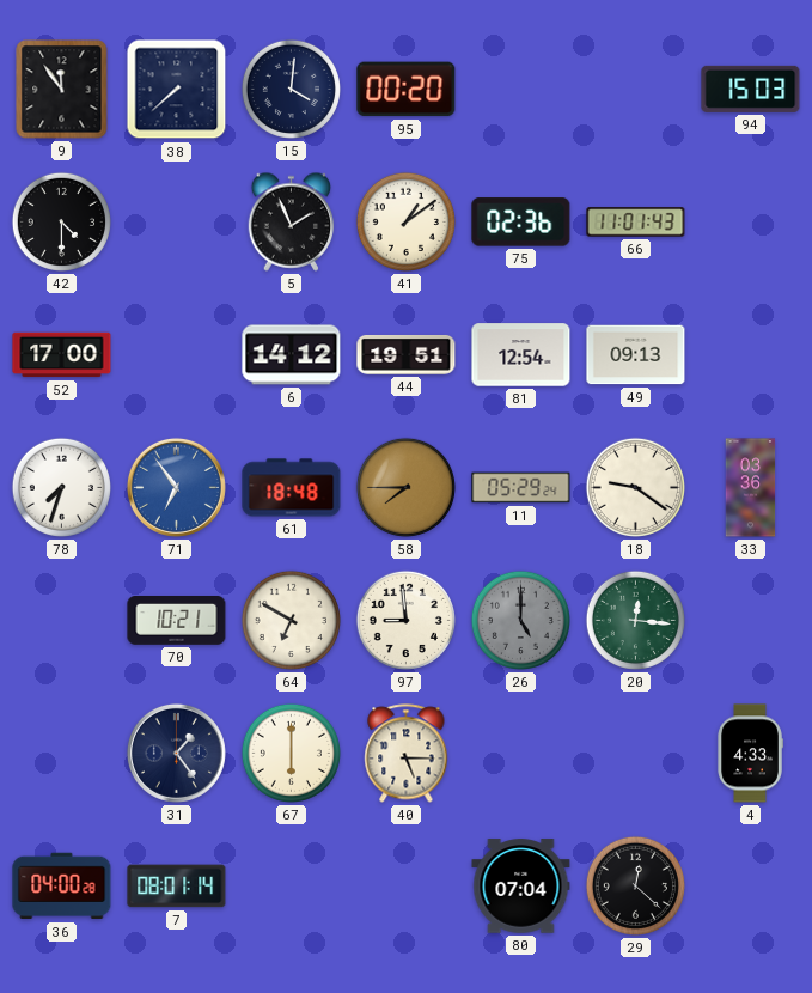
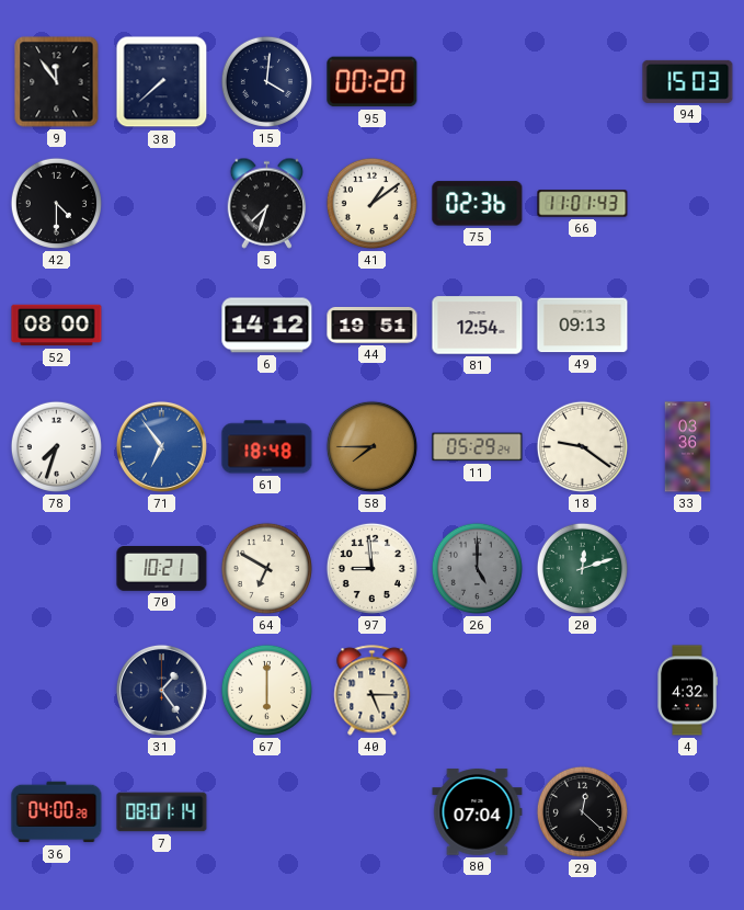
5: 1:56 -> 7:33 (267, 203)
52: 17:00 -> 08:00 (57, 326)
20: 12:16 -> 12:12 (582, 568)
4: 4:33 -> 4:32 (687, 691)
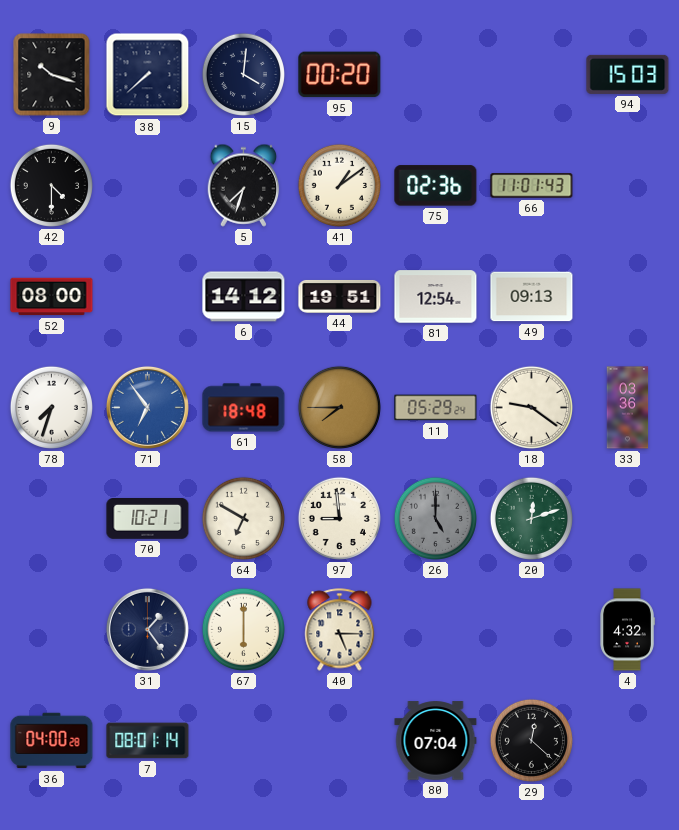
9: 11:54 -> 10:18 (52, 75)
